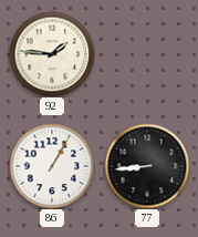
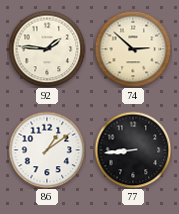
74: none -> 2:52 (133, 49)
86: 1:05 -> 1:09 (47, 150)
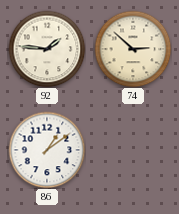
77: 8:44 -> none (133, 150)
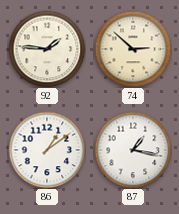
87: none -> 1:17 (133, 150)
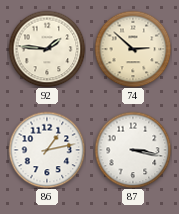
86: 1:09 -> 1:13 (47, 150)
87: 1:17 -> 3:17 (133, 150)
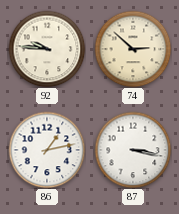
92: 1:46 -> 9:46 (47, 49)
